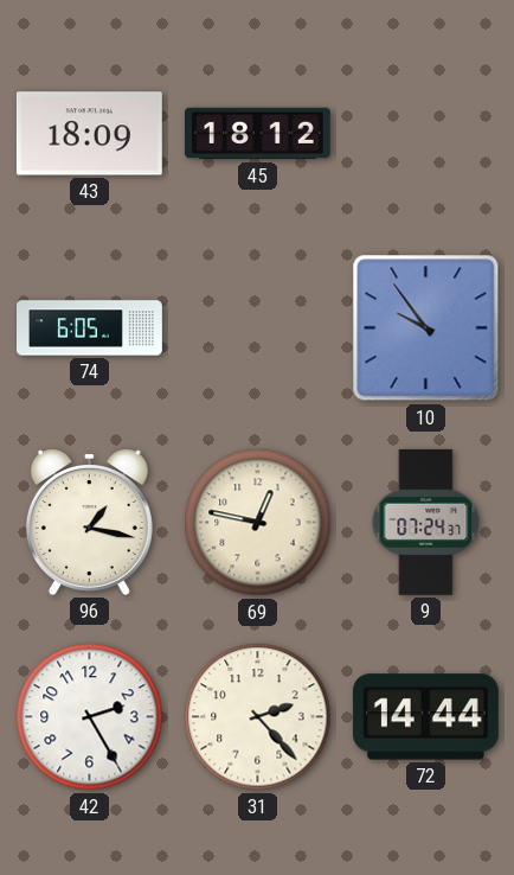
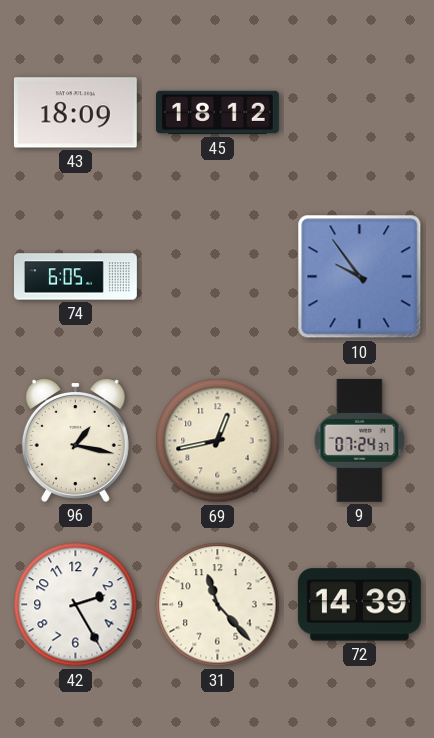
69: 12:47 -> 12:43 (218, 441)
31: 2:23 -> 11:23 (218, 605)
72: 14:44 -> 14:39 (359, 605)
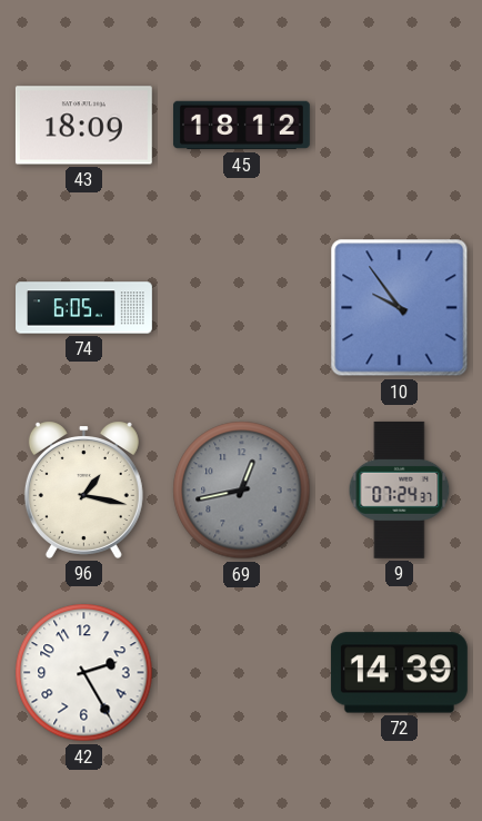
69 dial: cream -> grey (242, 491)
31: 11:23 -> none (218, 605)
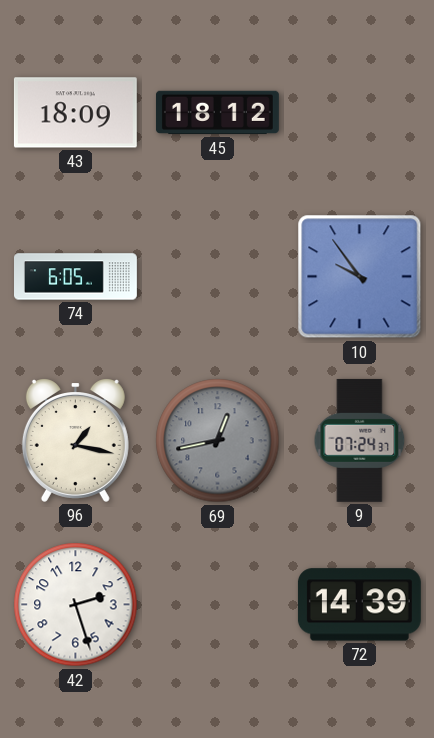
42: 2:25 -> 2:27 (76, 605)
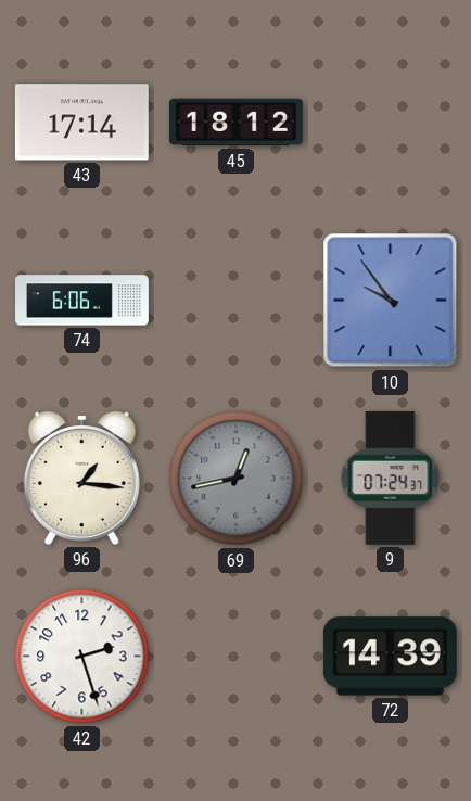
43: 18:09 -> 17:14 (81, 123)
74: 6:05 -> 6:06 (82, 301)
96: 1:17 -> 1:16 (81, 478)
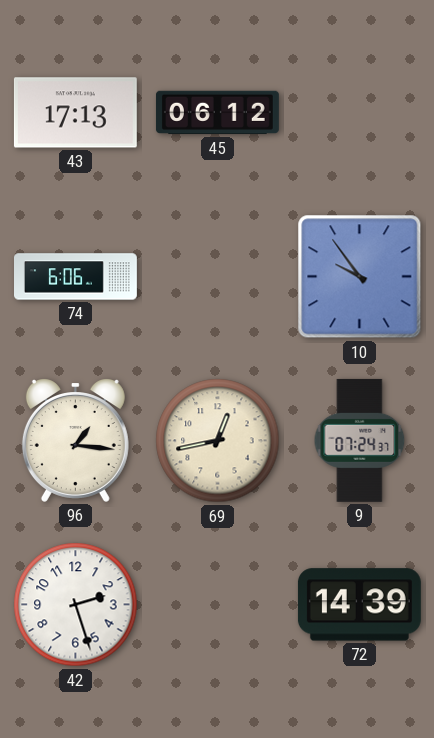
43: 17:14 -> 17:13 (75, 113)
45: 18:12 -> 06:12 (217, 113)
69 dial: grey -> cream (218, 441)
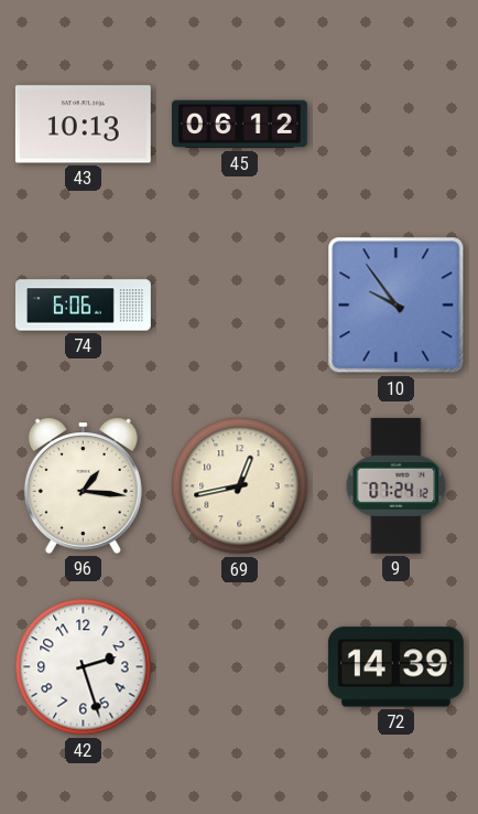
43: 17:13 -> 10:13 (83, 125)
9: 07:24:37 -> 07:24:12 (396, 485)
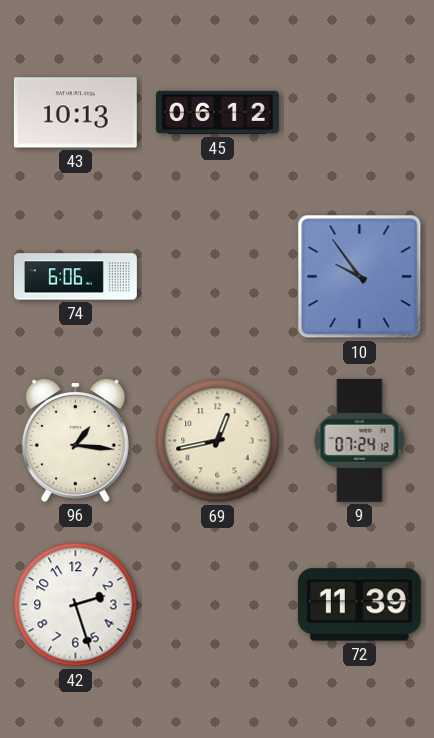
72: 14:39 -> 11:39 (359, 605)
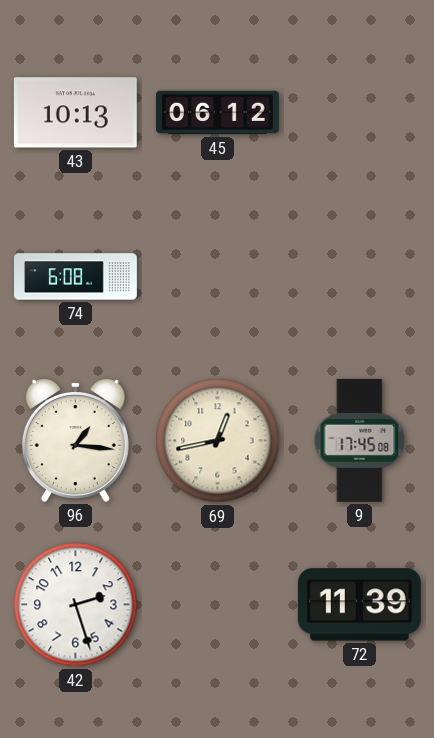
74: 6:06 -> 6:08 (76, 277)
10: 9:54 -> none (360, 277)
9: 07:24 -> 17:45 (360, 440)
